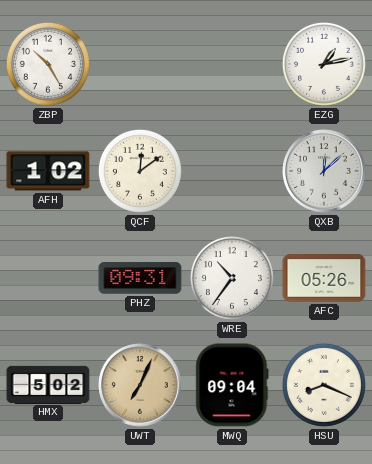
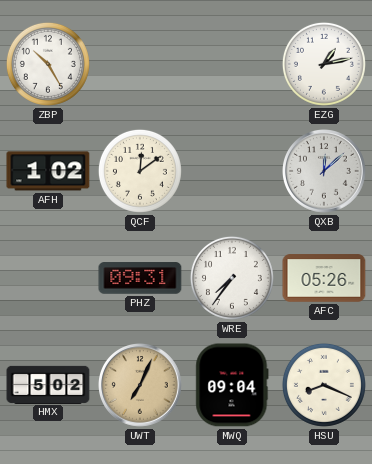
WRE: 10:36 -> 7:36 (232, 278)
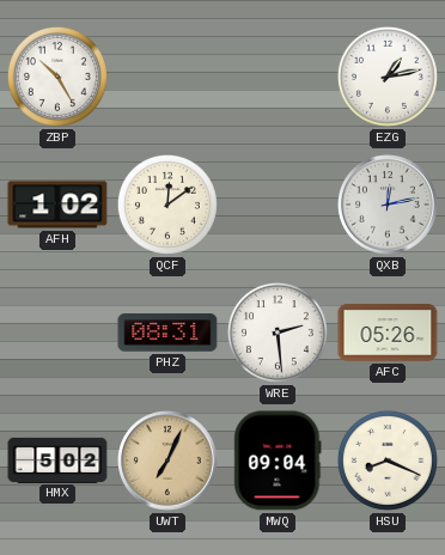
QXB: 12:08 -> 12:13 (389, 206)
PHZ: 09:31 -> 08:31 (167, 333)
WRE: 7:36 -> 2:29 (278, 333)
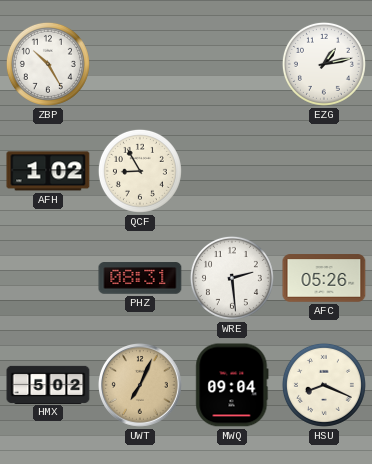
QCF: 12:09 -> 8:55 (140, 171)
QXB: 12:13 -> none (389, 206)
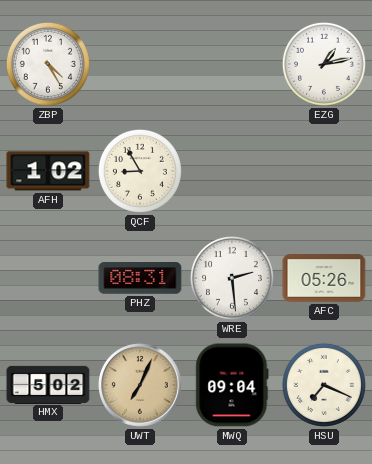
ZBP: 10:25 -> 4:25 (48, 64)
HSU: 8:19 -> 7:19 (324, 385)
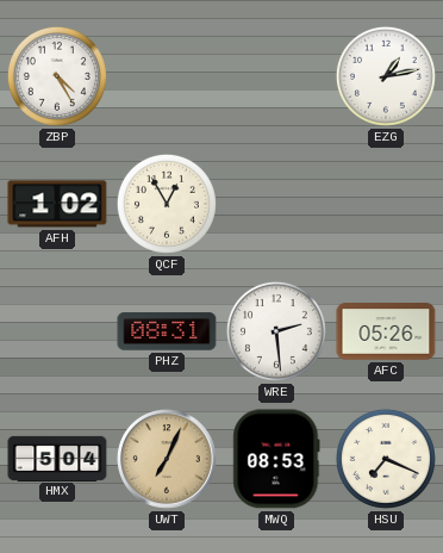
QCF: 8:55 -> 12:55 (167, 204)
HMX: 5:02 -> 5:04 (57, 458)
MWQ: 09:04 -> 08:53 (276, 459)
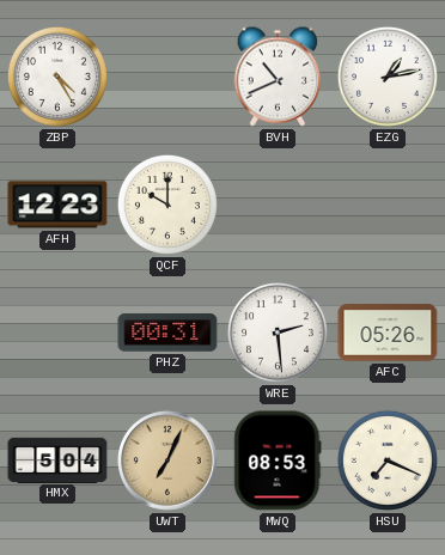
BVH: none -> 10:41 (278, 77)
AFH: 1:02 -> 12:23 (57, 205)
QCF: 12:55 -> 10:00 (167, 205)
PHZ: 08:31 -> 00:31 (167, 333)
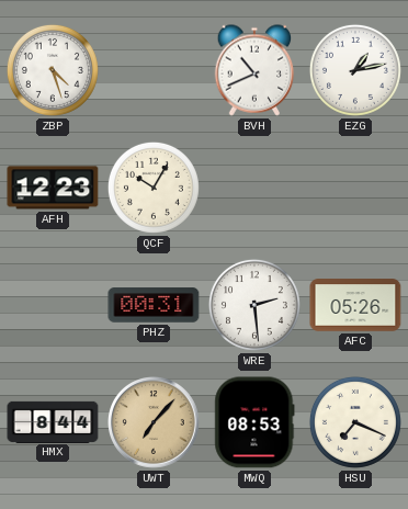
ZBP: 4:25 -> 4:27 (53, 70)
QCF: 10:00 -> 10:05 (154, 188)
HMX: 5:04 -> 8:44 (53, 421)
UWT: 7:04 -> 7:07 (155, 423)
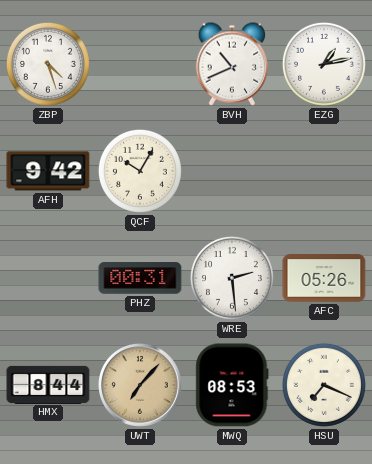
AFH: 12:23 -> 9:42 (48, 171)
